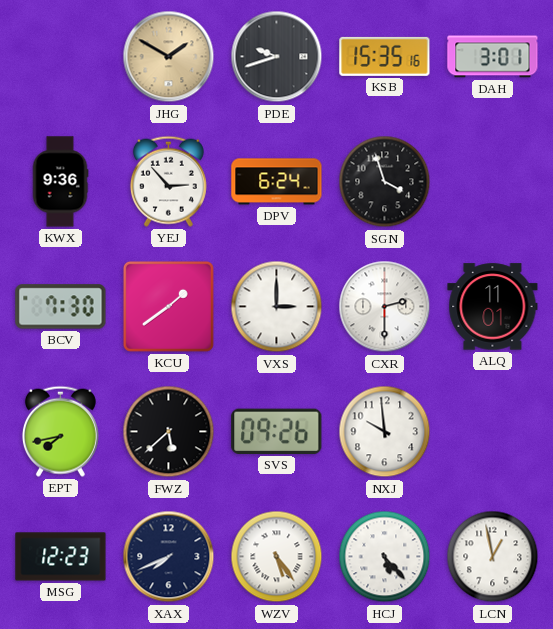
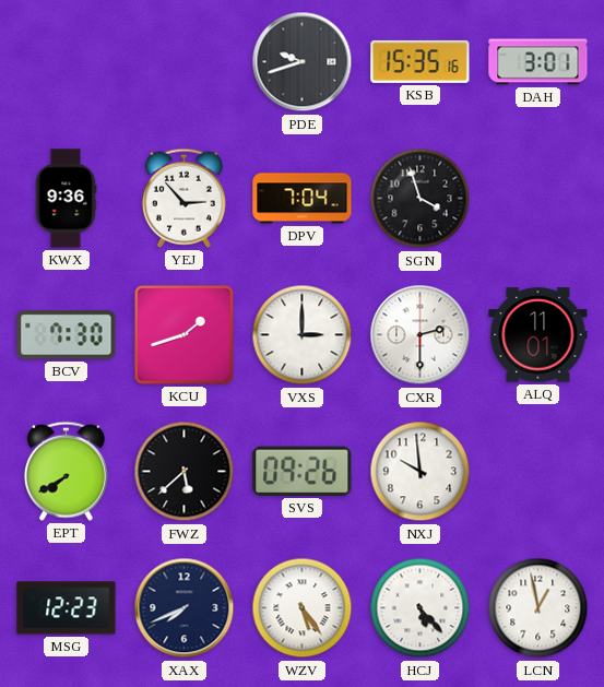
JHG: 1:50 -> none (169, 57)
DPV: 6:24 -> 7:04 (303, 199)
KCU: 1:39 -> 1:42 (183, 334)
EPT: 7:43 -> 7:40 (66, 471)
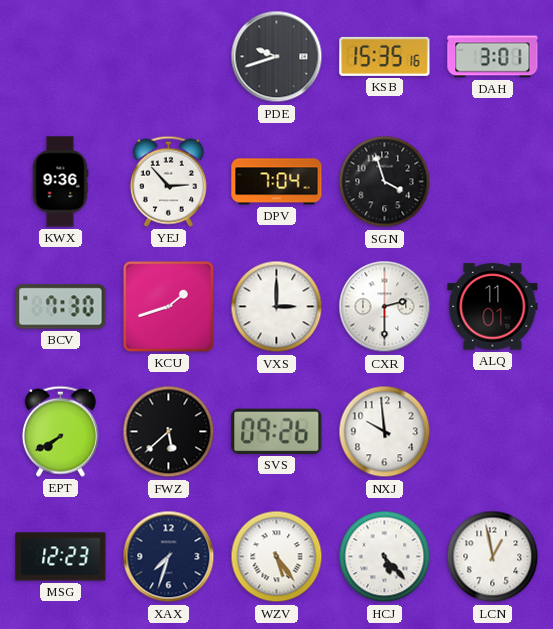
XAX: 7:41 -> 7:33 (169, 557)
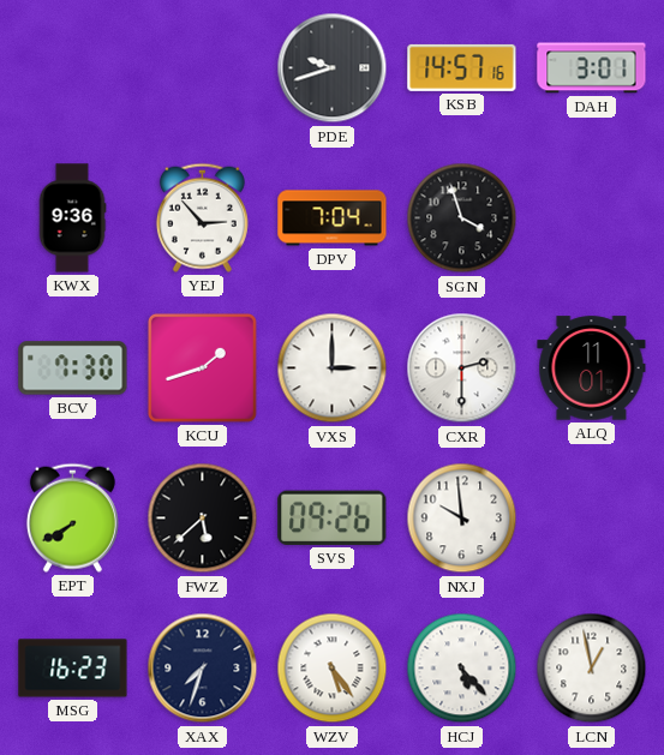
KSB: 15:35 -> 14:57 (462, 67)
MSG: 12:23 -> 16:23 (73, 669)
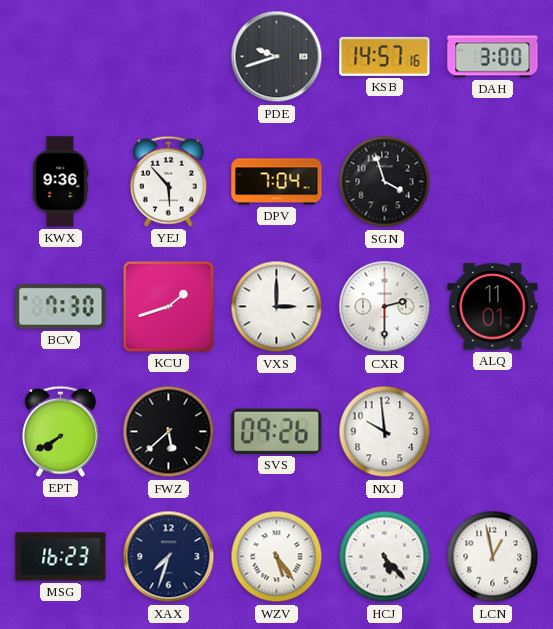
DAH: 3:01 -> 3:00 (493, 57)
YEJ: 2:53 -> 5:53 (168, 181)
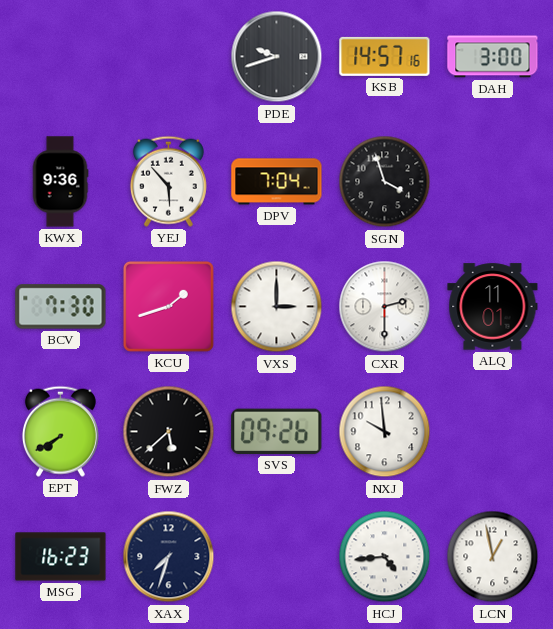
WZV: 5:24 -> none (277, 557)
HCJ: 5:23 -> 4:44 (385, 557)
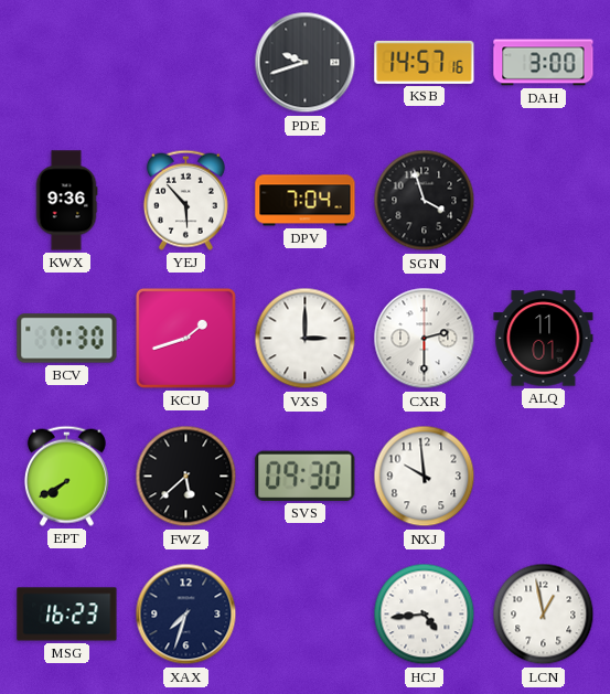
SVS: 09:26 -> 09:30 (306, 476)
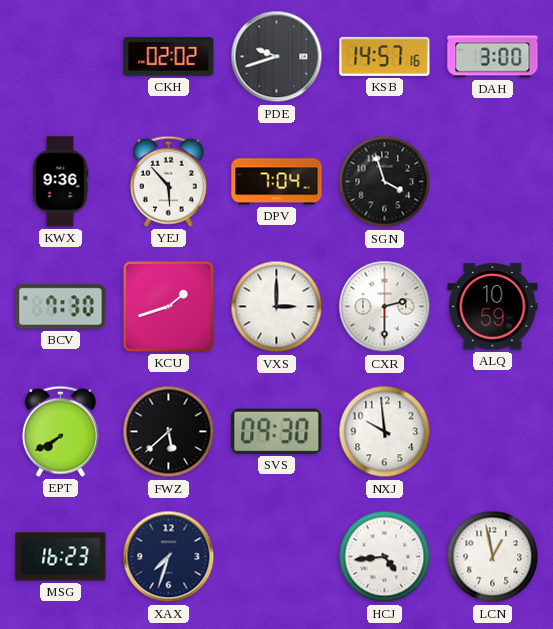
CKH: none -> 02:02 (169, 57)
ALQ: 11:01 -> 10:59 (493, 307)
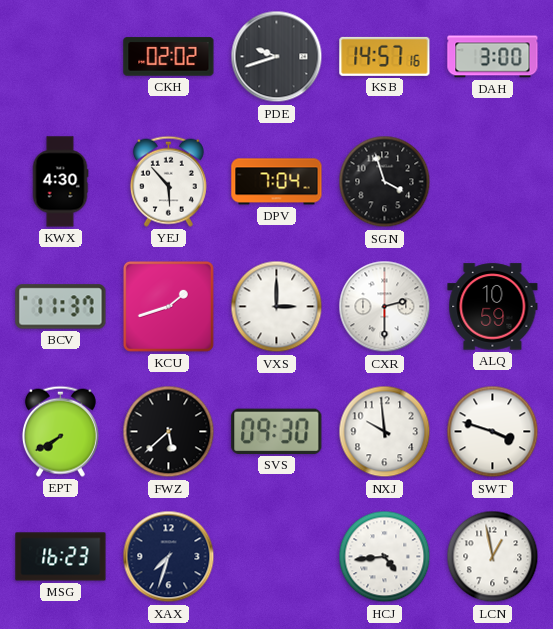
KWX: 9:36 -> 4:30 (60, 182)
BCV: 7:30 -> 11:37 (61, 307)
SWT: none -> 3:48 (493, 432)
